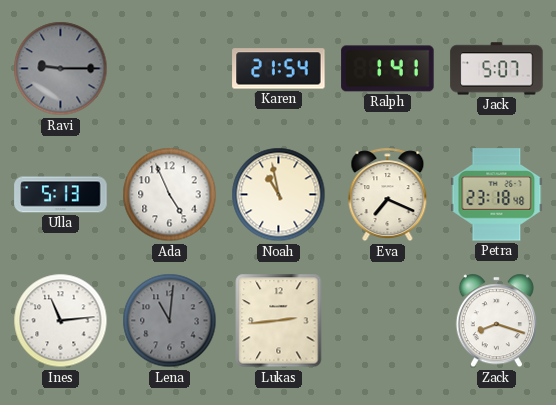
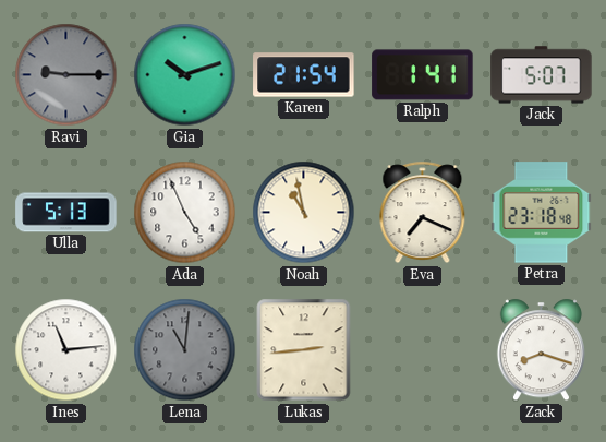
Gia: none -> 10:12 (185, 75)
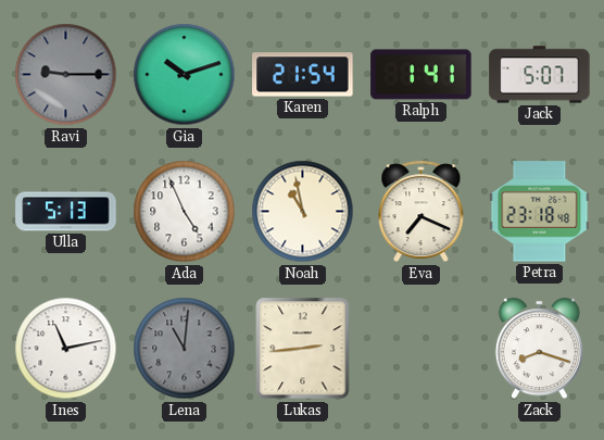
Ines: 11:14 -> 11:13 (66, 349)
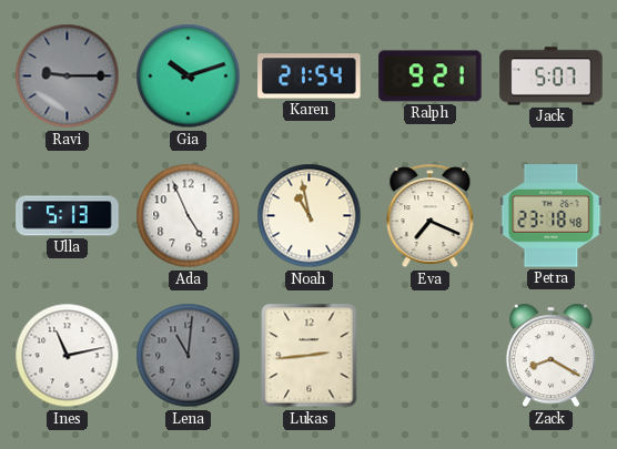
Ralph: 1:41 -> 9:21 (431, 76)
Zack: 8:18 -> 8:20 (550, 356)
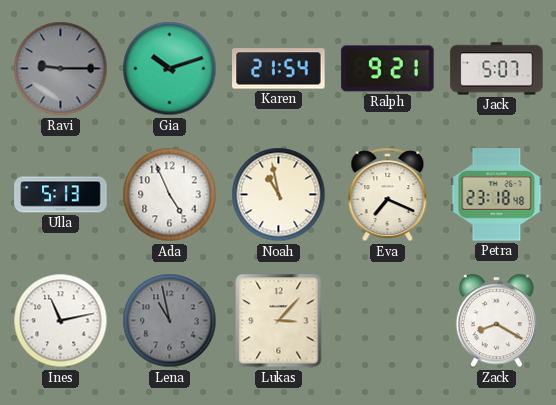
Lena: 11:01 -> 10:58 (170, 321)
Lukas: 2:44 -> 3:07 (279, 321)
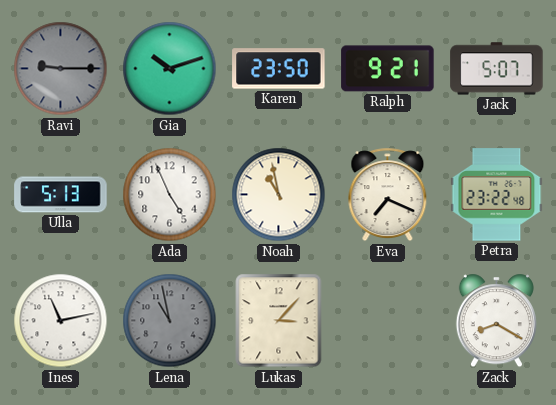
Karen: 21:54 -> 23:50 (279, 69)
Petra: 23:18 -> 23:22 (497, 195)
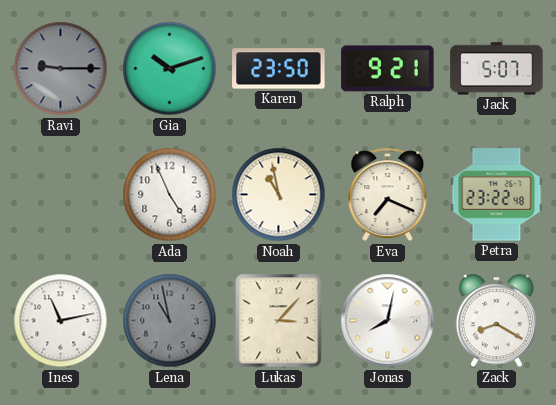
Ulla: 5:13 -> none (61, 195)
Jonas: none -> 8:02 (388, 321)
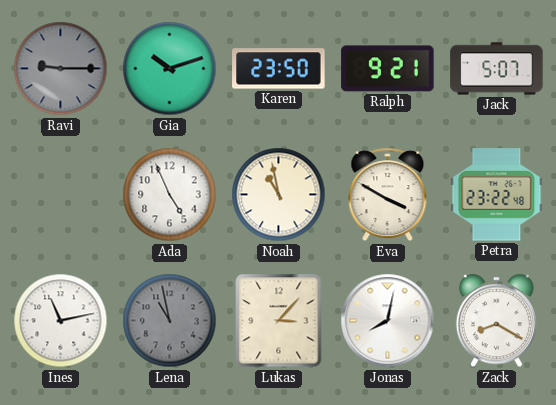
Eva: 7:19 -> 3:50 (388, 195)
